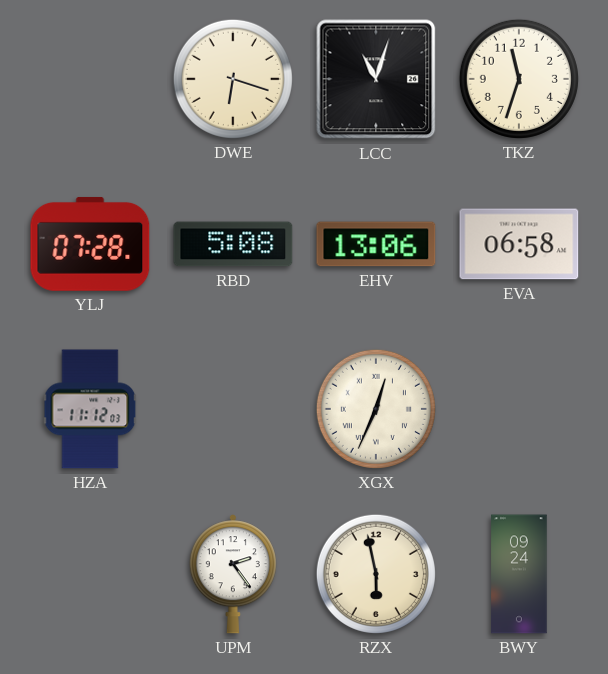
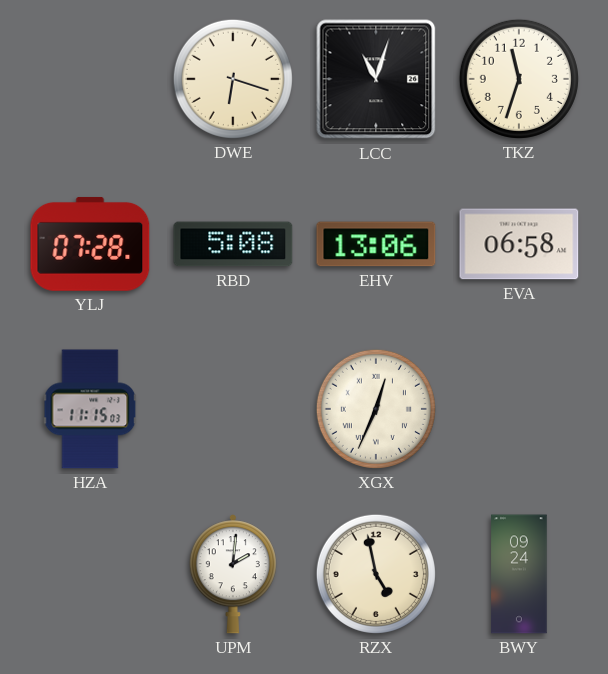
HZA: 11:12 -> 11:15 (90, 409)
UPM: 2:24 -> 2:01 (233, 574)
RZX: 5:58 -> 4:58 (376, 574)
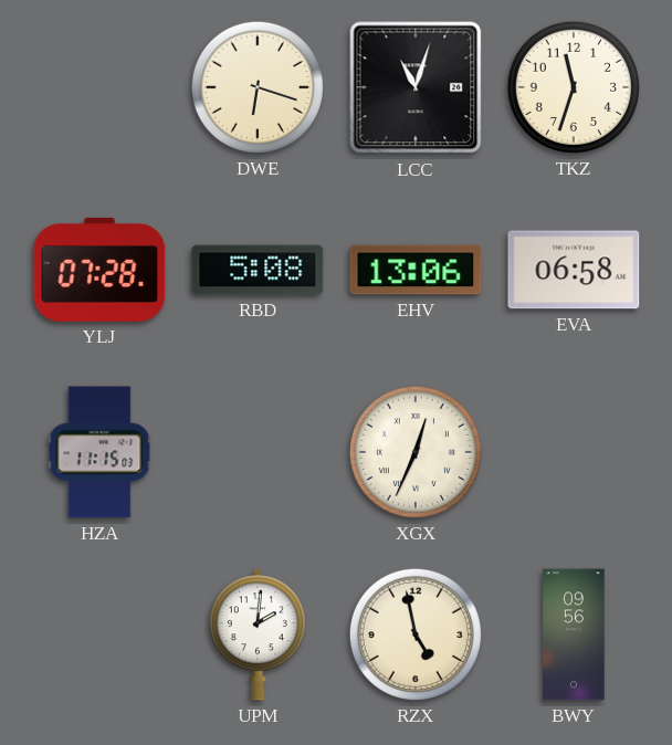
BWY: 09:24 -> 09:56 (574, 634)
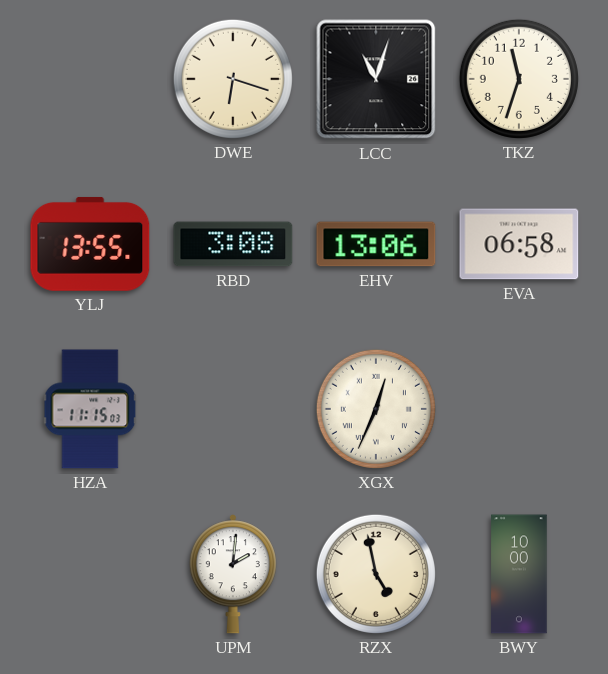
YLJ: 07:28 -> 13:55 (90, 244)
RBD: 5:08 -> 3:08 (233, 244)
BWY: 09:56 -> 10:00 (519, 574)
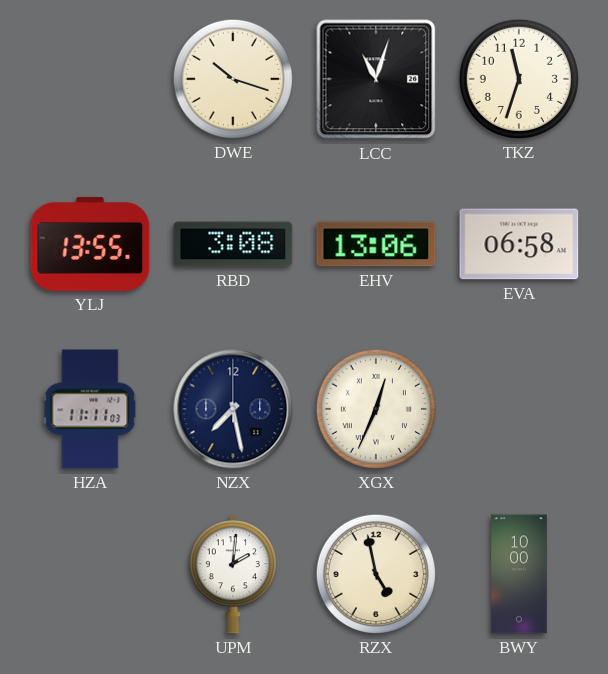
DWE: 6:18 -> 10:18 (233, 79)
HZA: 11:15 -> 11:11 (90, 409)
NZX: none -> 7:28 (233, 409)
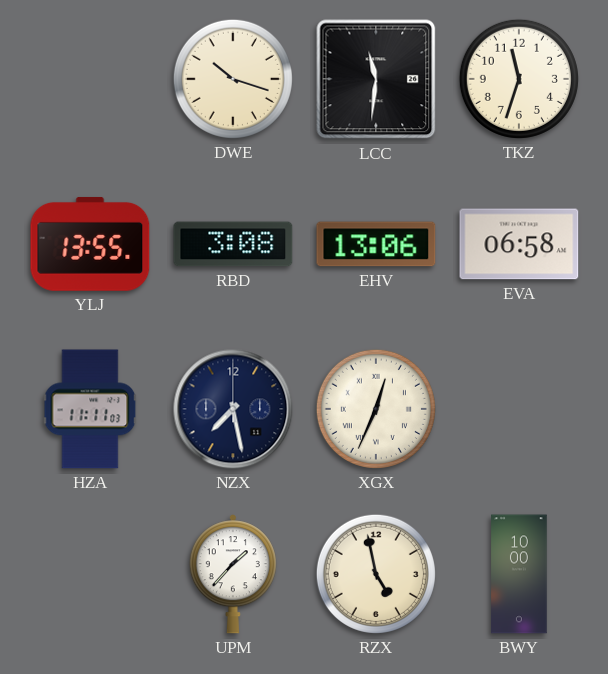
LCC: 11:03 -> 11:31 (376, 79)
UPM: 2:01 -> 1:37 (233, 574)
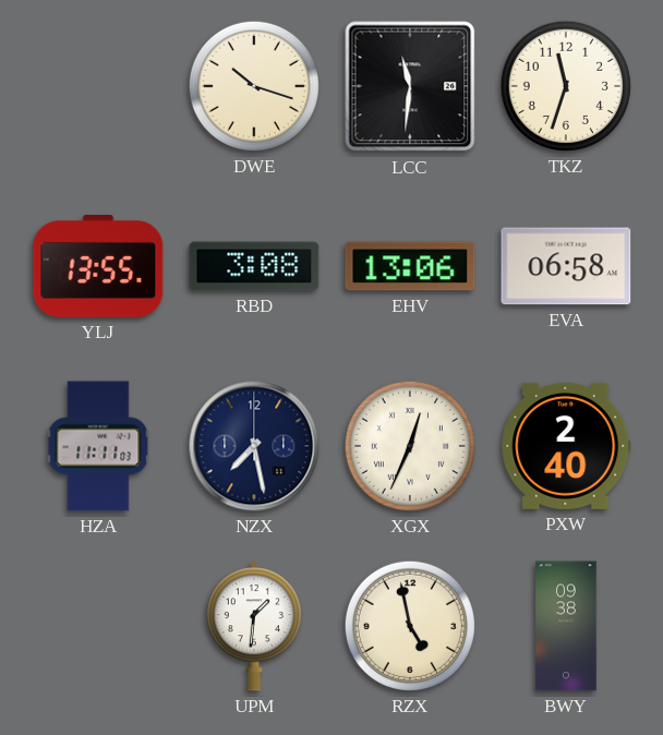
PXW: none -> 2:40 (566, 446)
UPM: 1:37 -> 1:31 (254, 626)
BWY: 10:00 -> 09:38 (566, 626)
